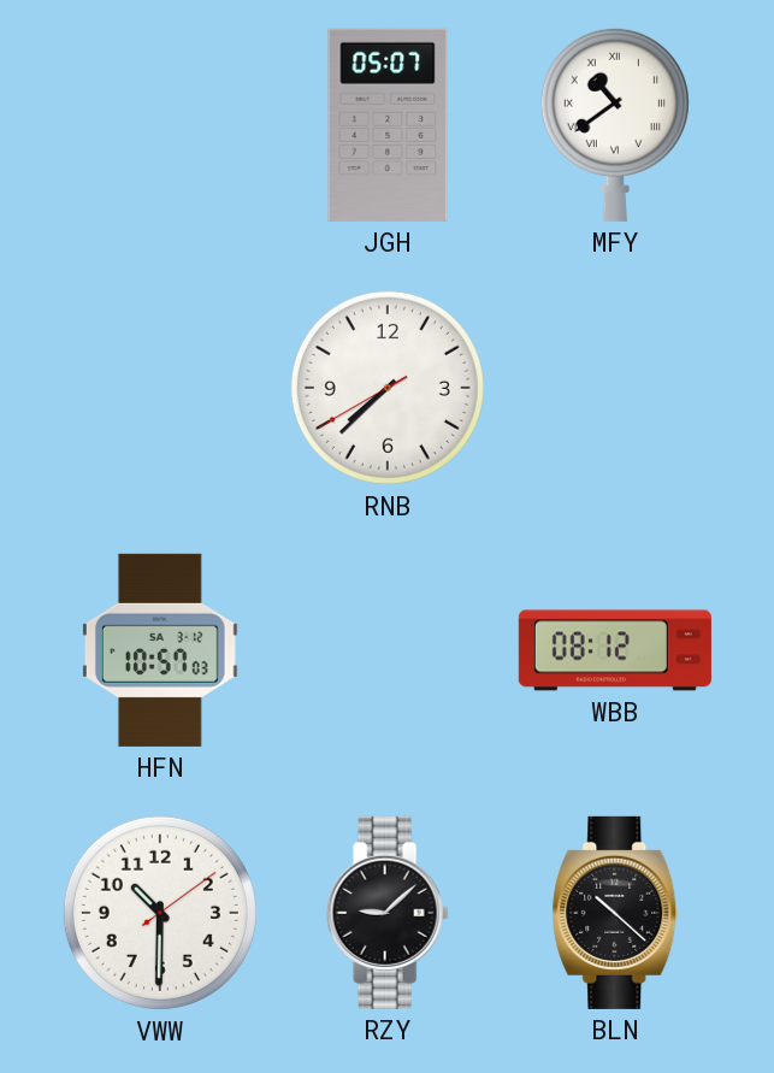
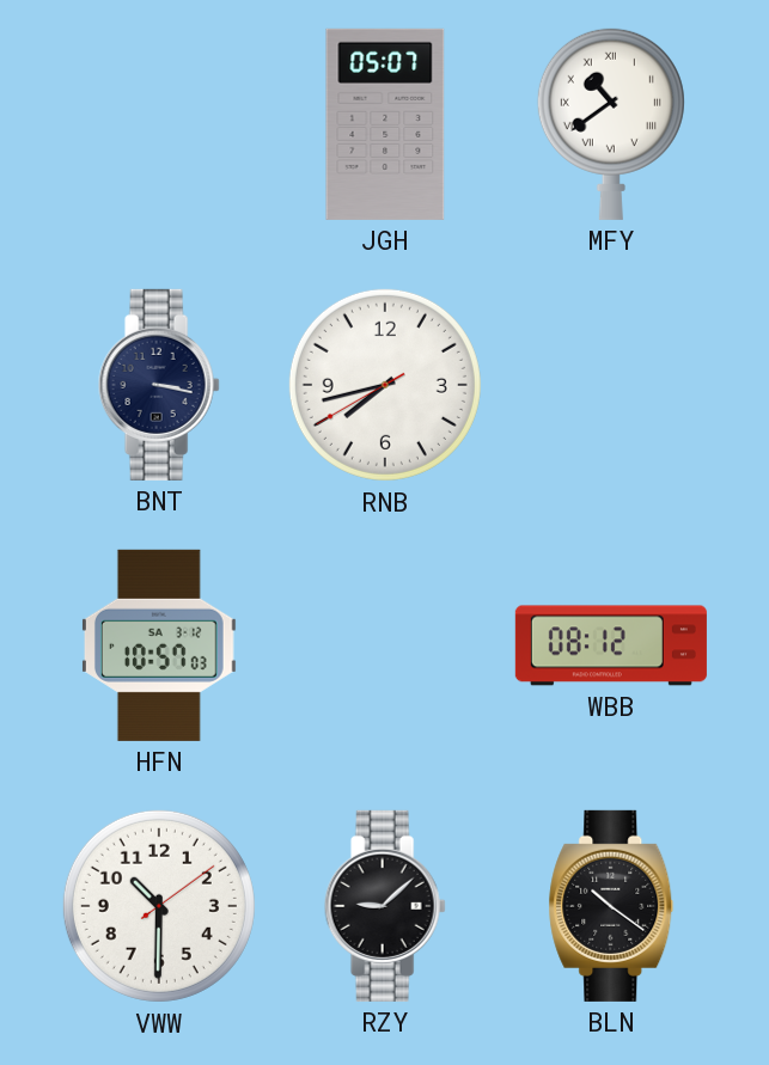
BNT: none -> 3:17 (159, 385)
RNB: 7:37 -> 7:42 (385, 385)
BLN: 10:22 -> 10:21 (611, 906)
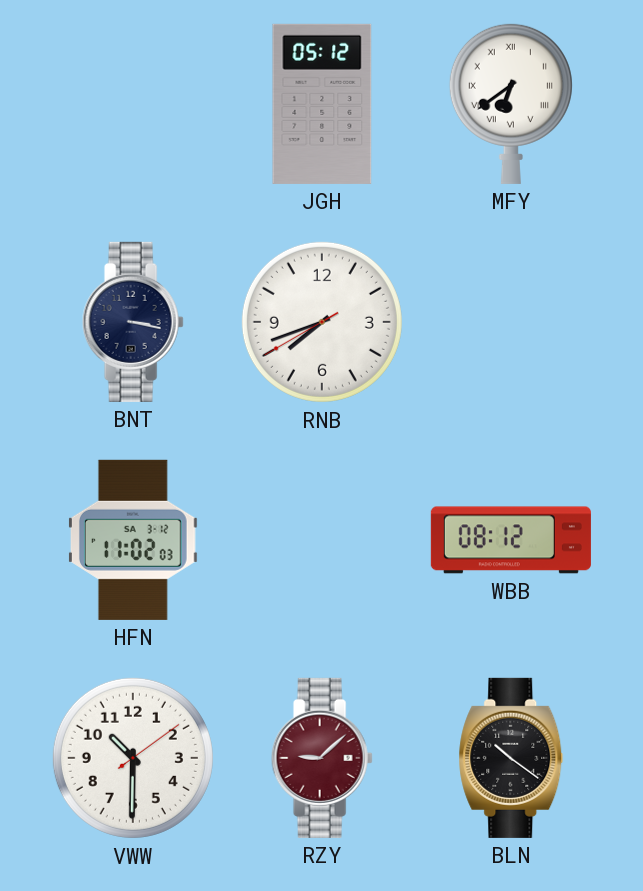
JGH: 05:07 -> 05:12 (322, 104)
MFY: 10:39 -> 6:39 (511, 103)
RNB: 7:42 -> 7:41 (322, 322)
HFN: 10:57 -> 11:02 (133, 540)
RZY dial: black -> burgundy (322, 758)
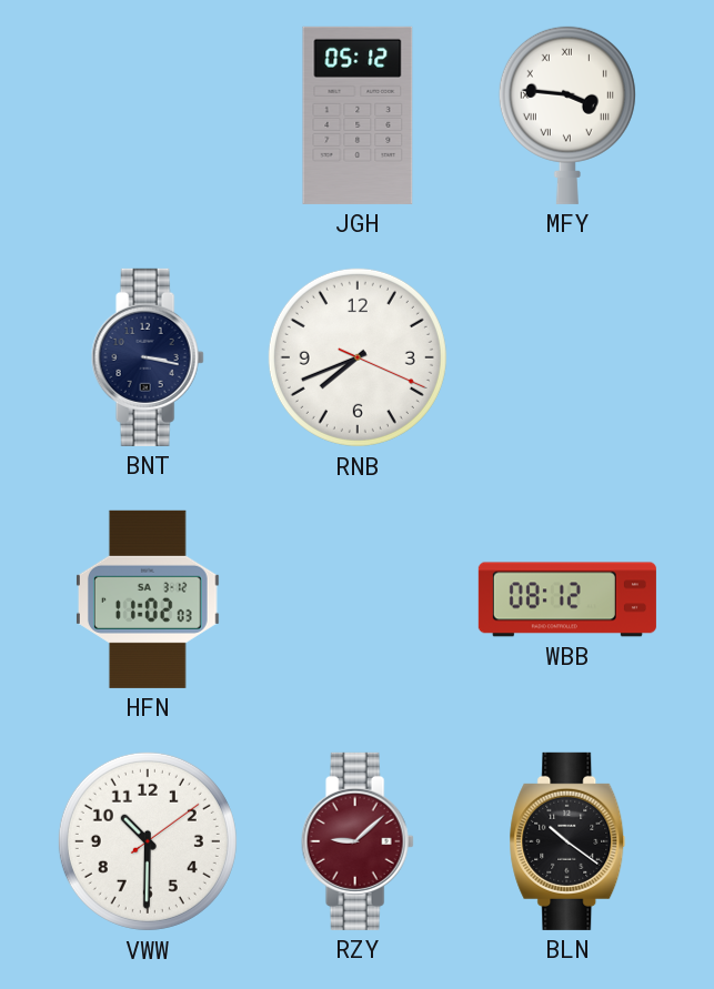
MFY: 6:39 -> 3:46 (567, 114)
RNB: 7:41:40 -> 7:41:19 (358, 357)
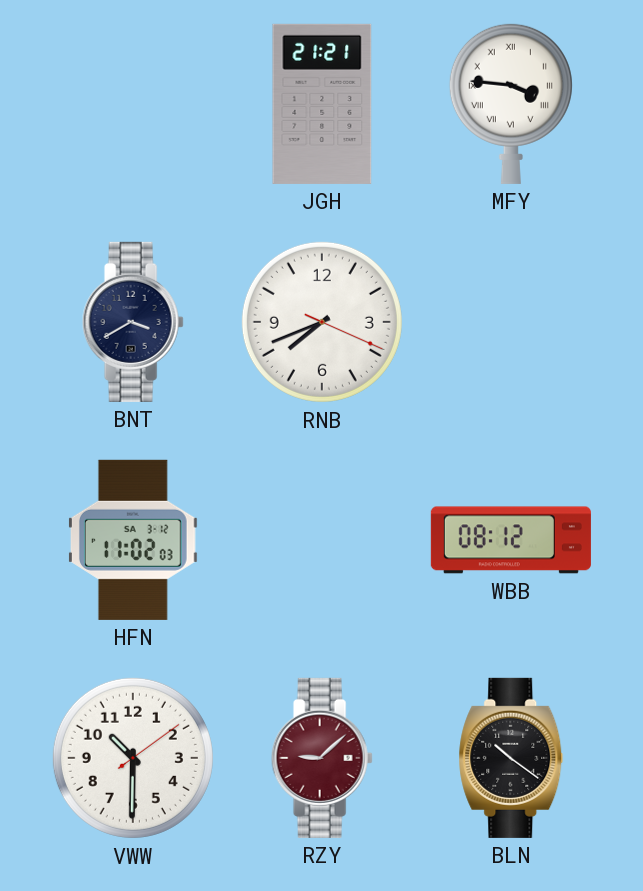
JGH: 05:12 -> 21:21 (322, 104)
BNT: 3:17 -> 3:40 (133, 322)
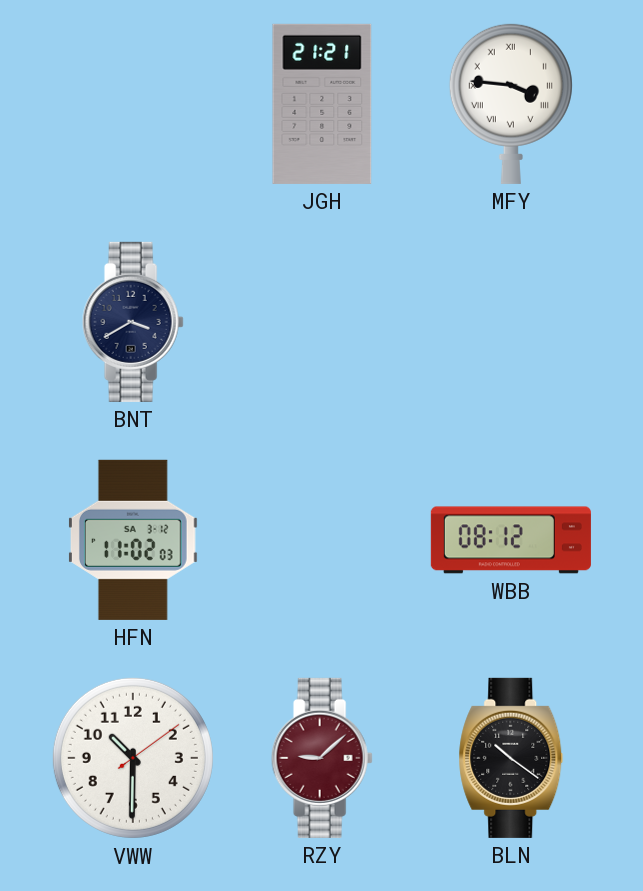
RNB: 7:41 -> none (322, 322)
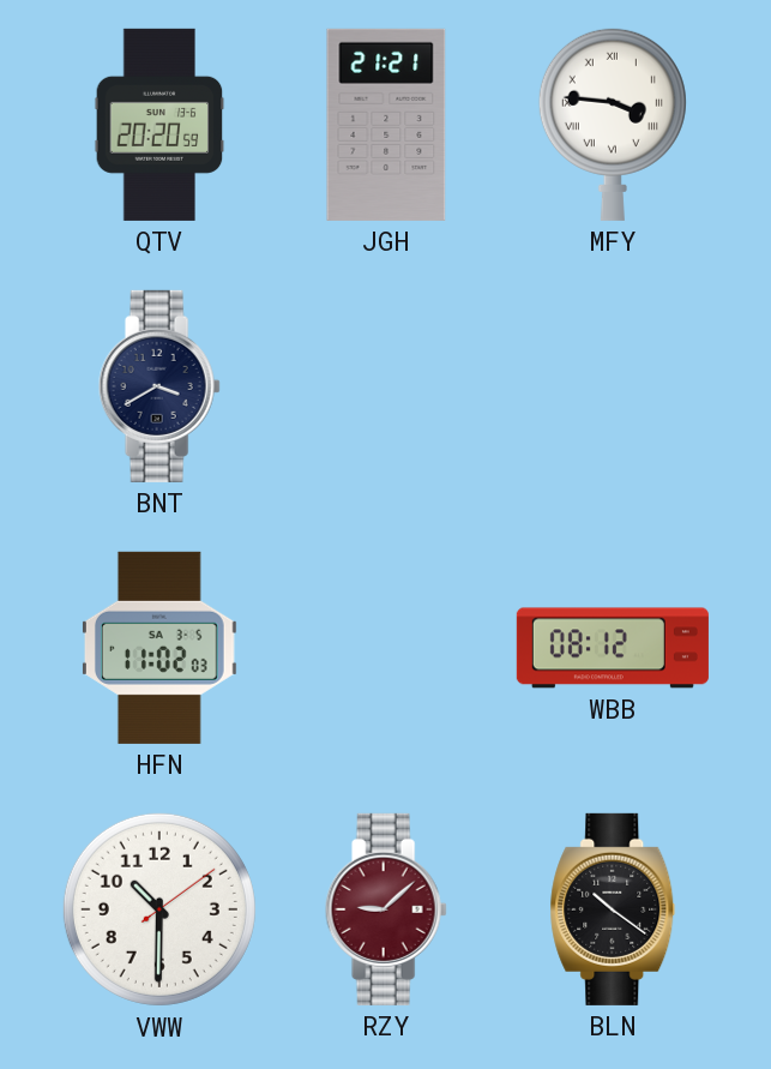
QTV: none -> 20:20 (159, 125)
HFN date: SA 3-12 -> SA 3-5 (159, 648)
